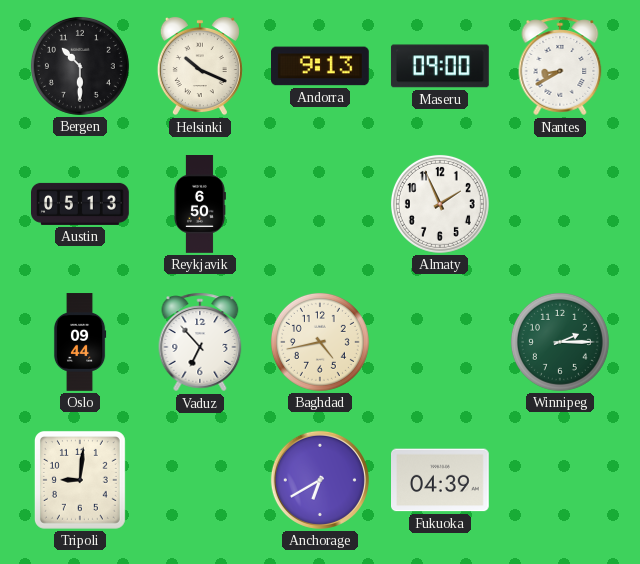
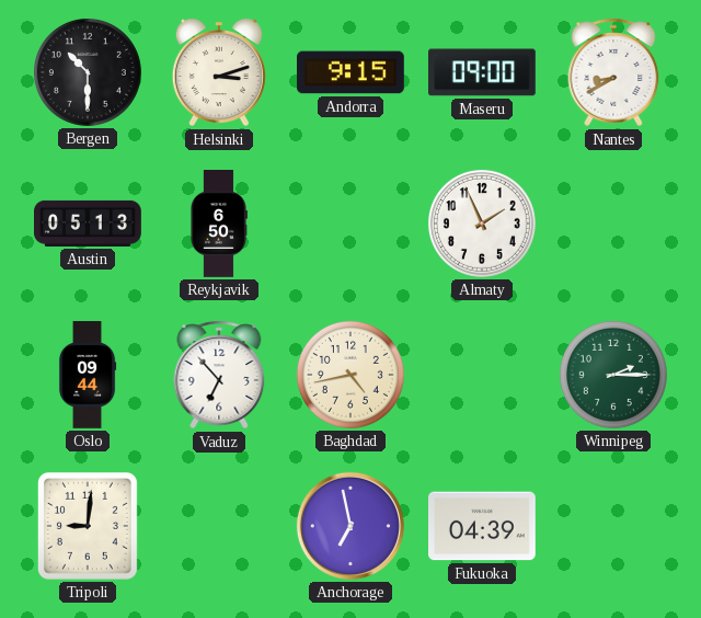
Helsinki: 10:19 -> 3:12 (219, 72)
Andorra: 9:13 -> 9:15 (352, 72)
Anchorage: 6:40 -> 6:58 (350, 526)
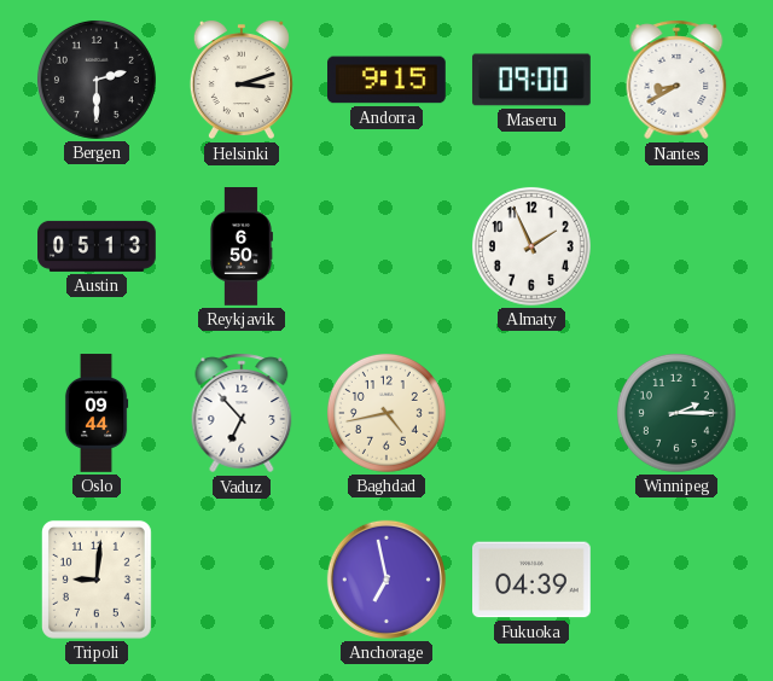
Bergen: 10:30 -> 2:30 (97, 80)
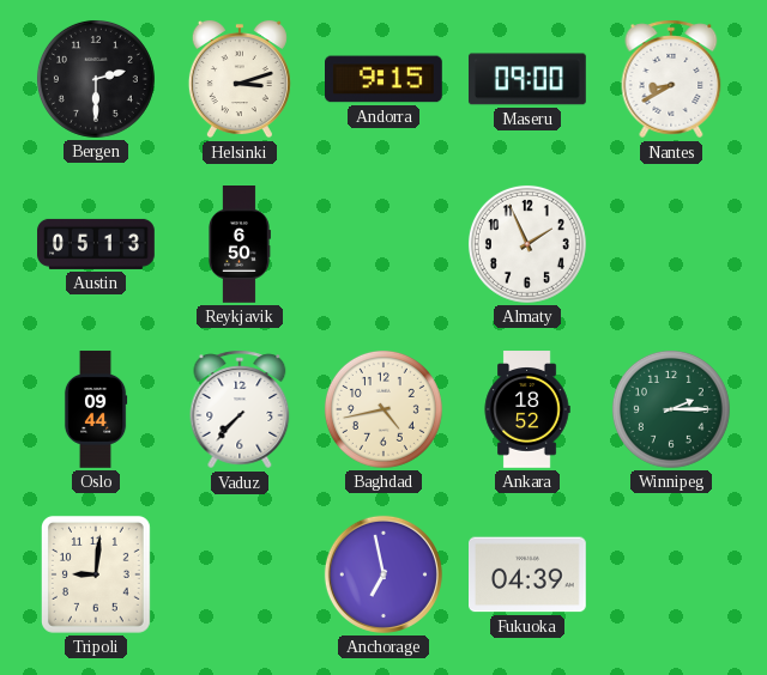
Vaduz: 6:53 -> 7:37 (240, 409)
Ankara: none -> 18:52 (527, 409)
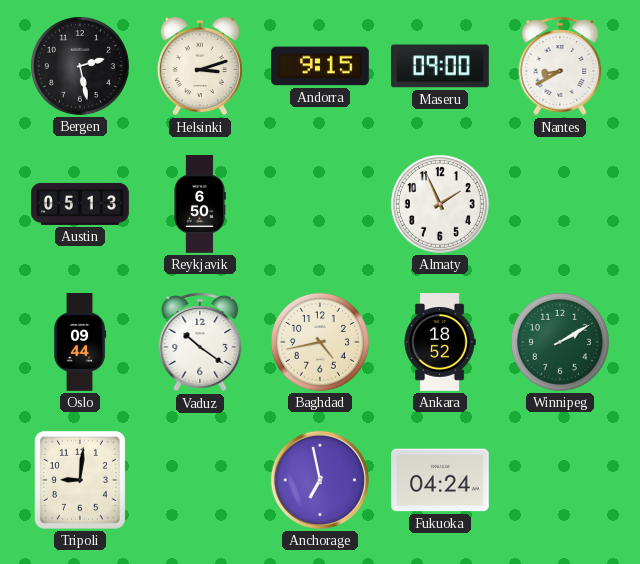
Bergen: 2:30 -> 2:28 (80, 66)
Vaduz: 7:37 -> 10:21 (200, 342)
Winnipeg: 2:15 -> 2:10 (560, 342)
Fukuoka: 04:39 -> 04:24 (441, 480)
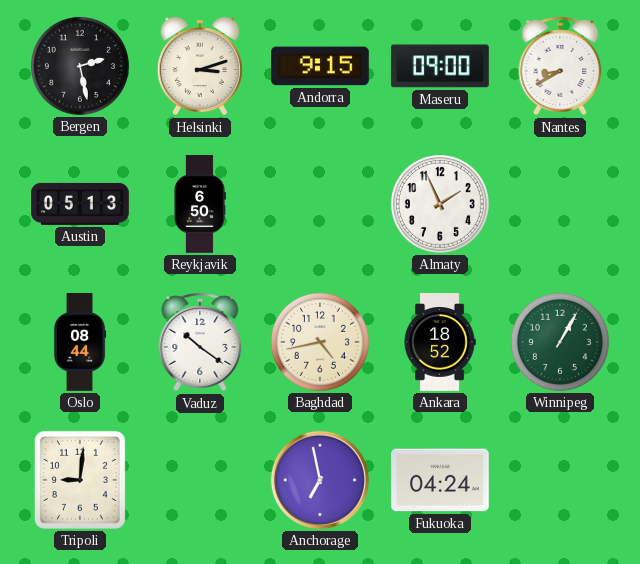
Oslo: 09:44 -> 08:44 (80, 342)
Winnipeg: 2:10 -> 1:05 (560, 342)
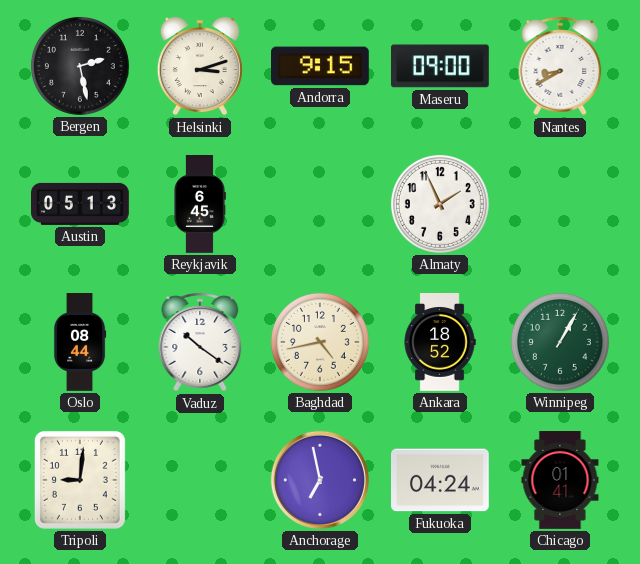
Reykjavik: 6:50 -> 6:45 (200, 205)
Chicago: none -> 01:41 (560, 480)
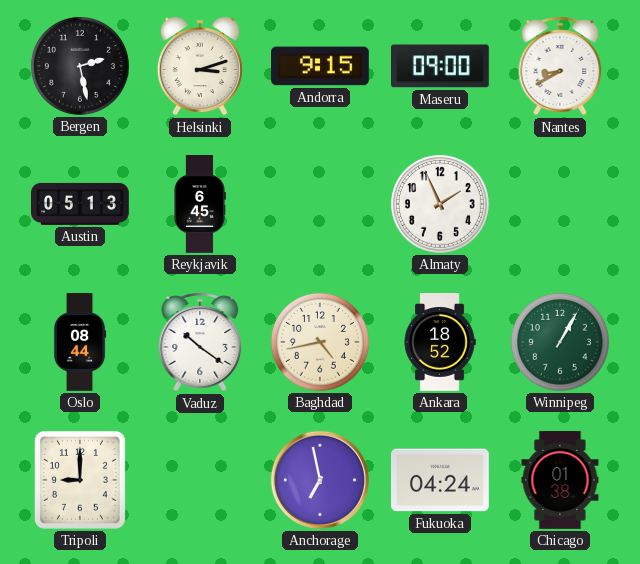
Tripoli: 9:01 -> 9:00 (80, 480)
Chicago: 01:41 -> 01:38 (560, 480)
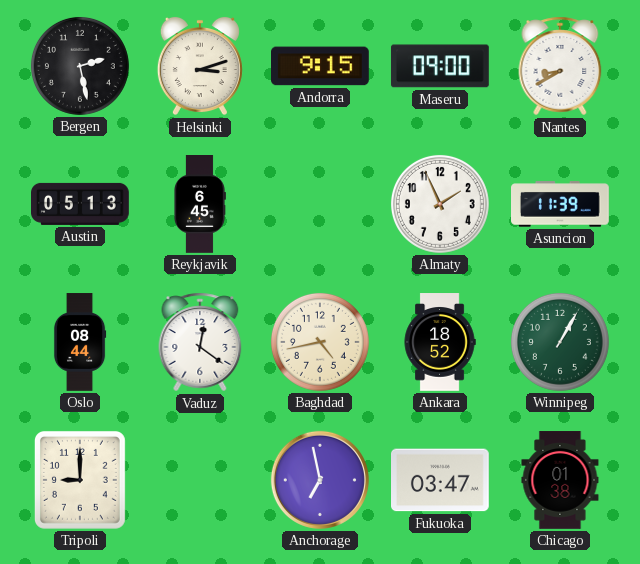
Asuncion: none -> 11:39 (561, 204)
Vaduz: 10:21 -> 12:21 (200, 342)
Fukuoka: 04:24 -> 03:47 (441, 480)
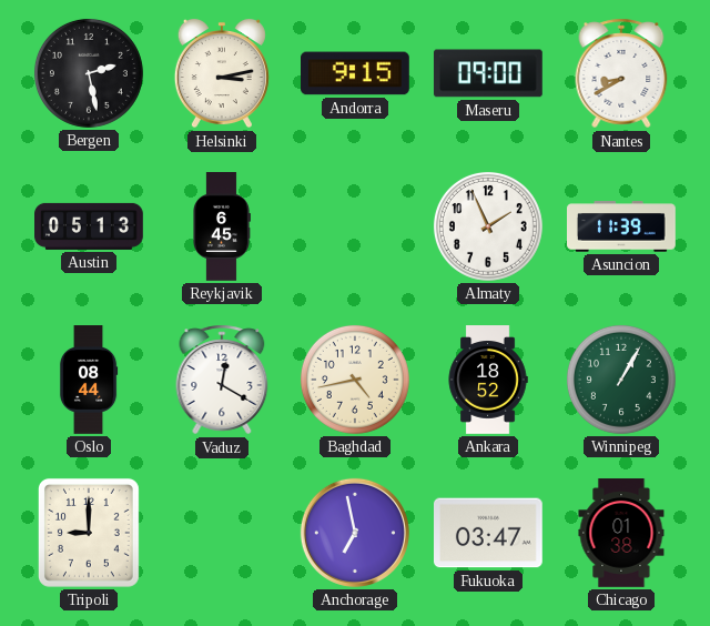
Helsinki: 3:12 -> 3:13 (222, 73)
Vaduz: 12:21 -> 12:20 (222, 380)
